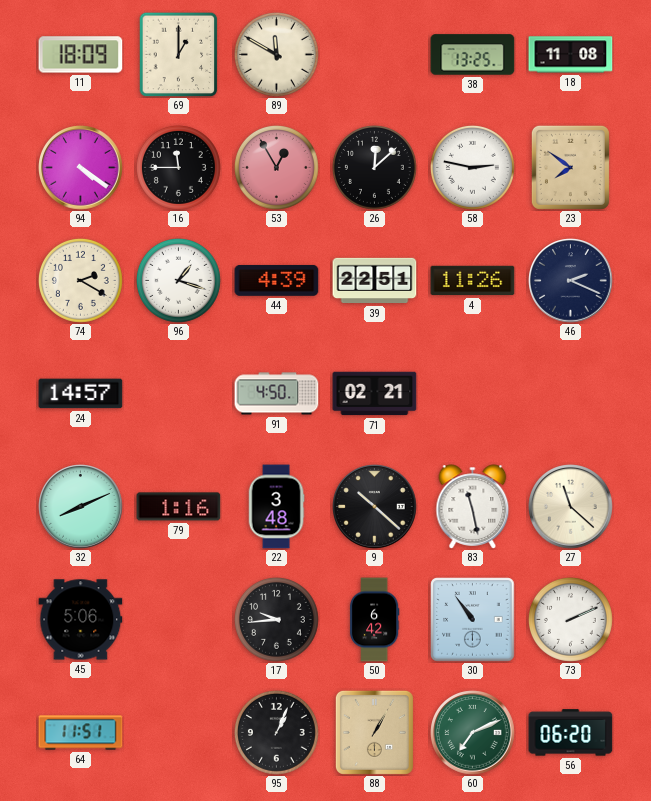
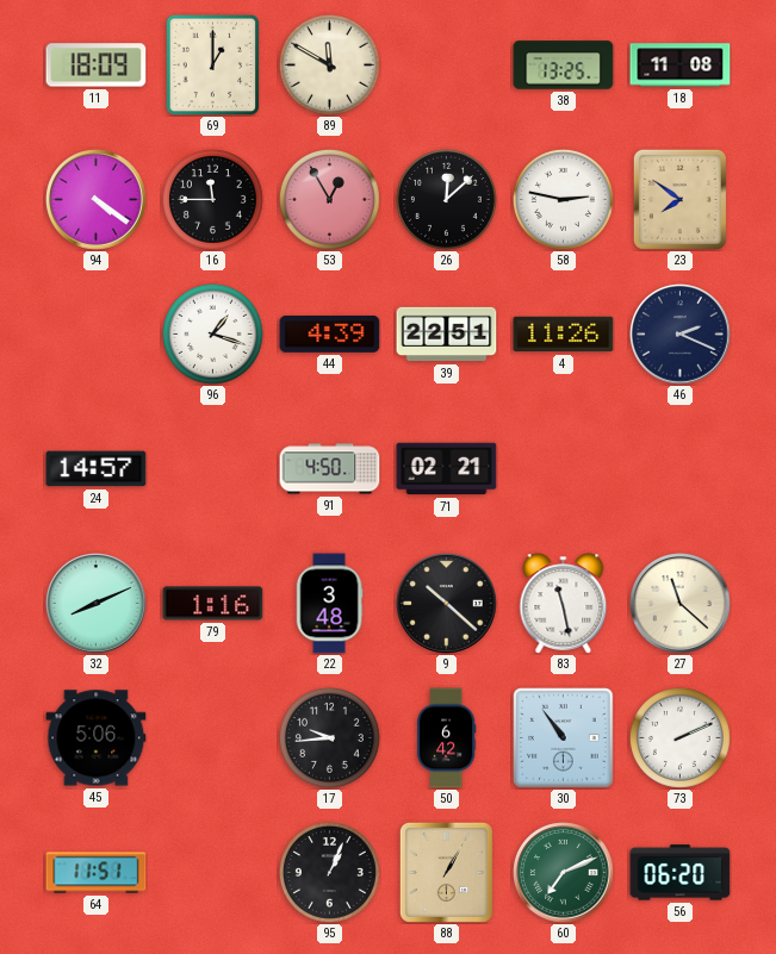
74: 2:20 -> none (80, 280)
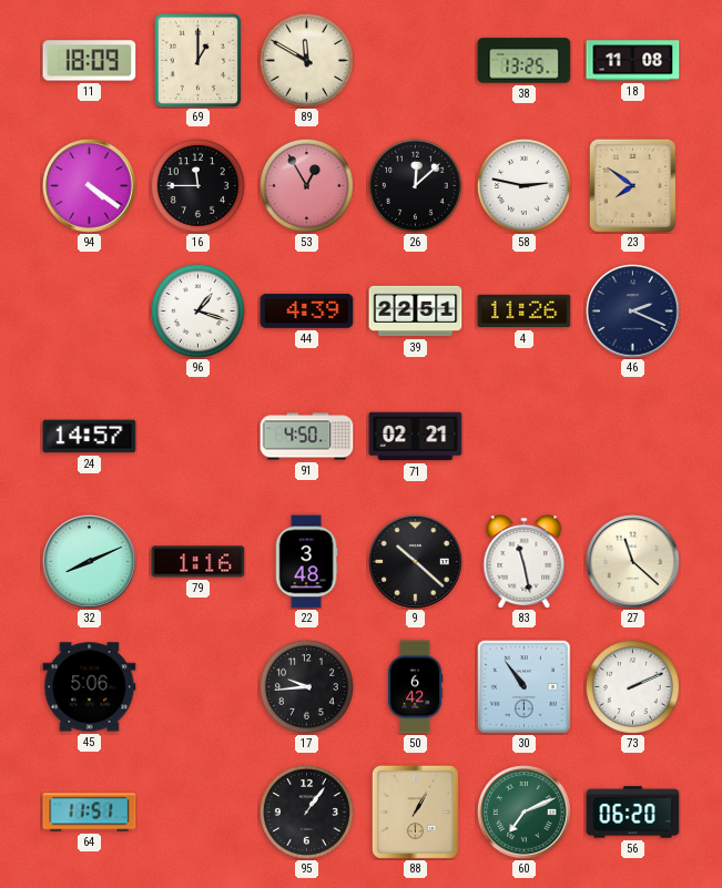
95: 1:04 -> 1:06 (306, 812)
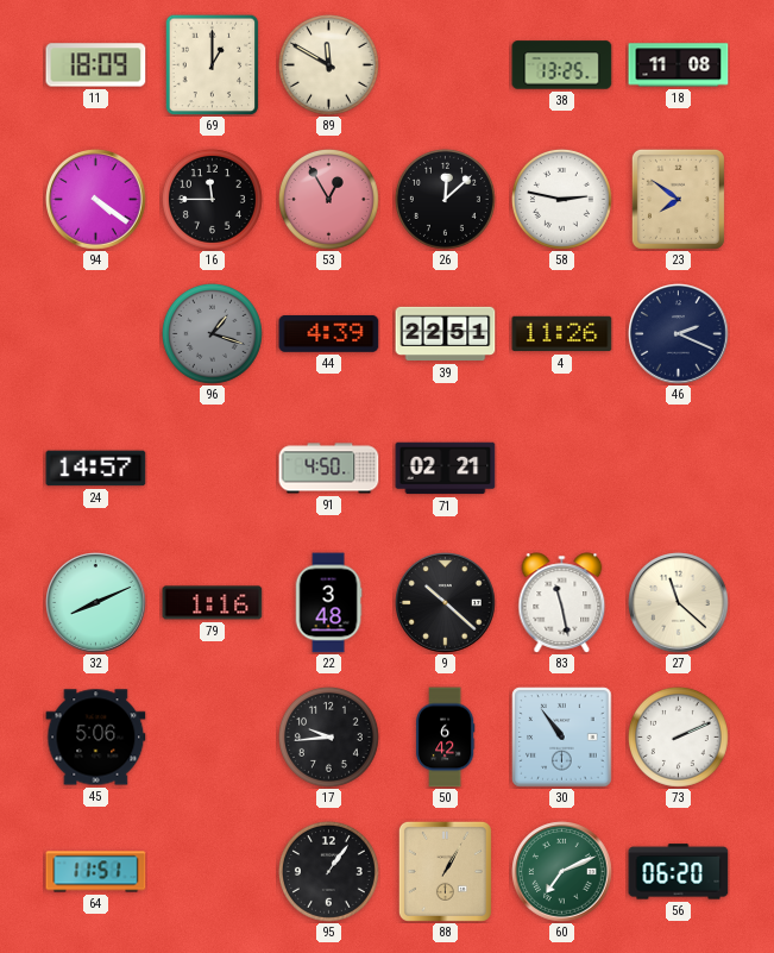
96 dial: white -> grey (212, 333)
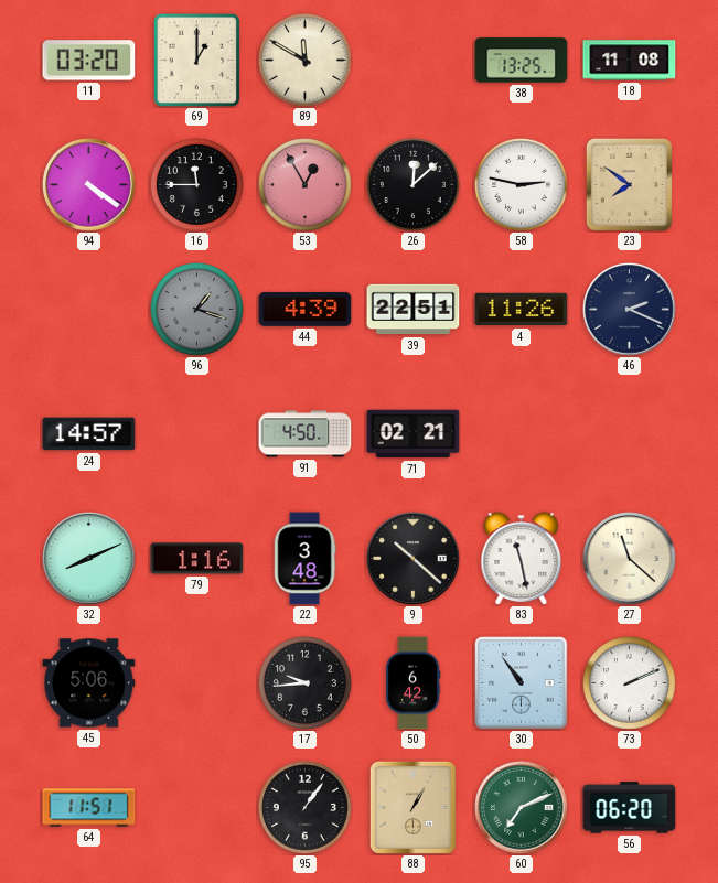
11: 18:09 -> 03:20 (89, 61)
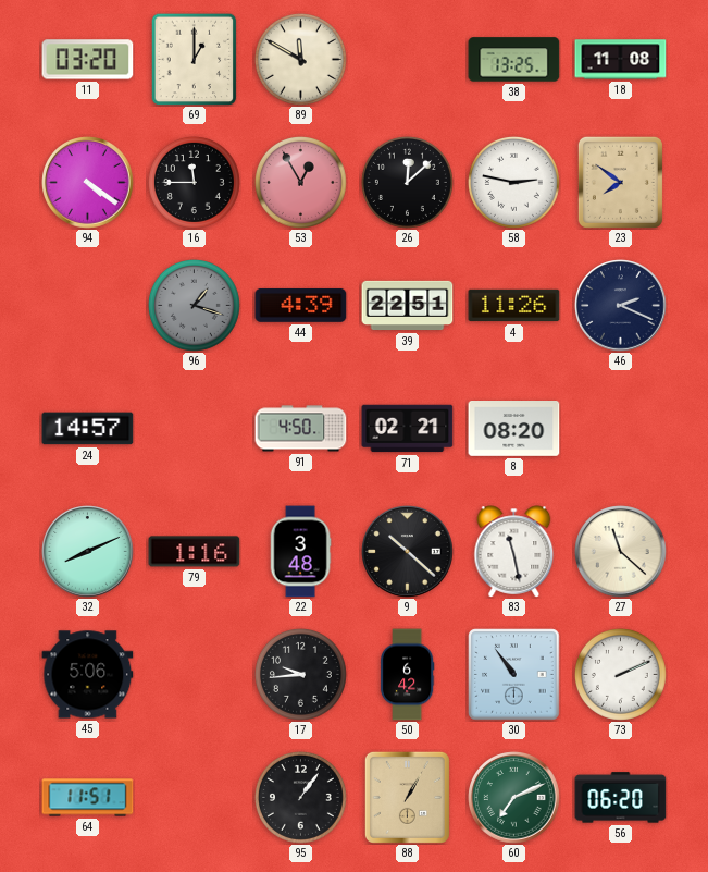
8: none -> 08:20 (514, 429)
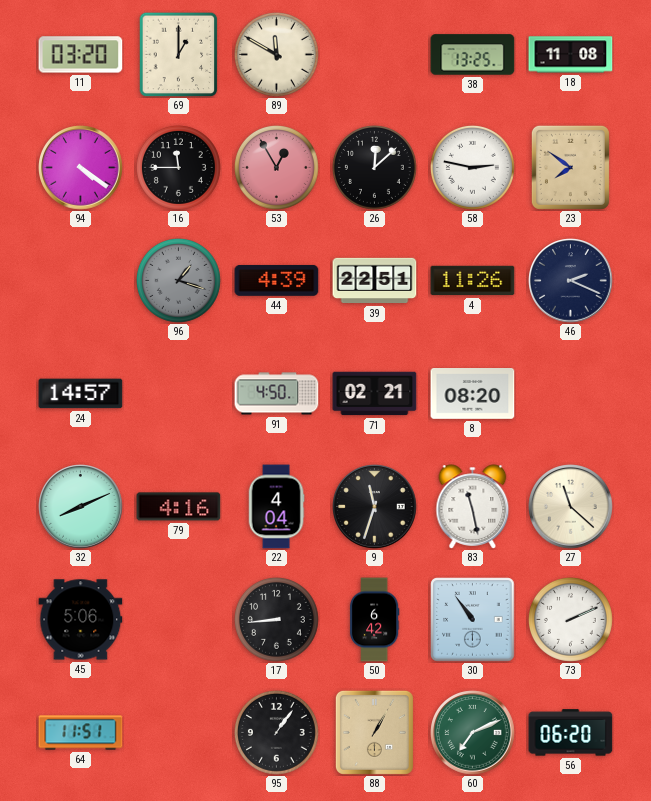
79: 1:16 -> 4:16 (179, 507)
22: 3:48 -> 4:04 (276, 507)
9: 10:22 -> 11:33 (375, 507)
17: 9:44 -> 8:44 (276, 619)
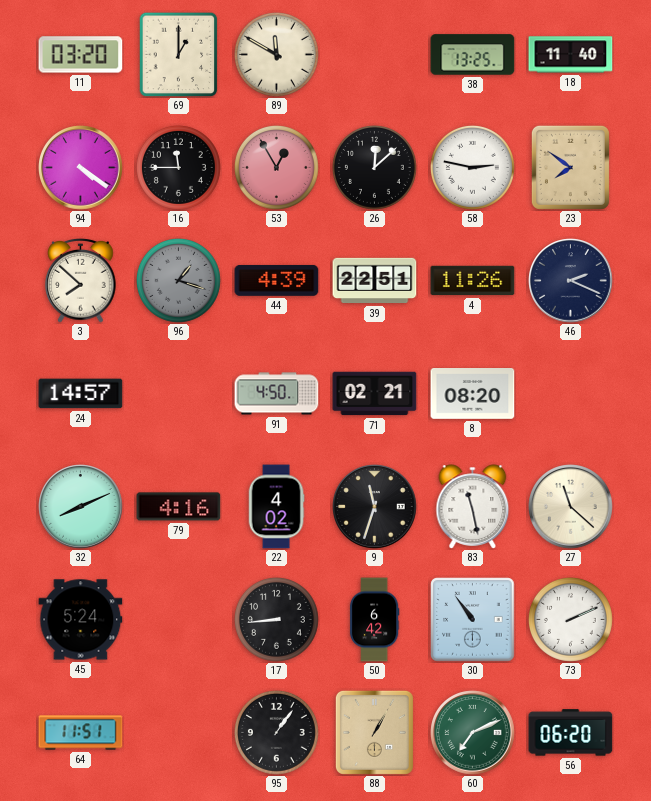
18: 11:08 -> 11:40 (571, 55)
3: none -> 7:52 (81, 280)
22: 4:04 -> 4:02 (276, 507)
45: 5:06 -> 5:24 (81, 620)
